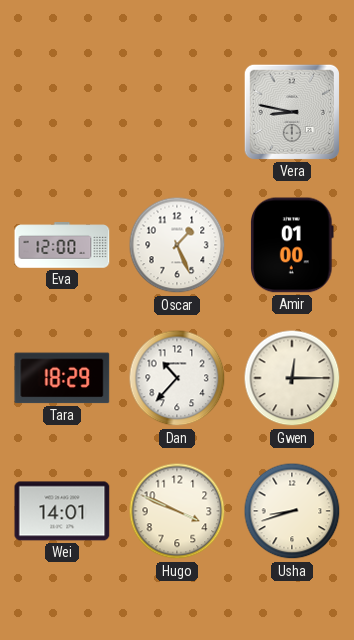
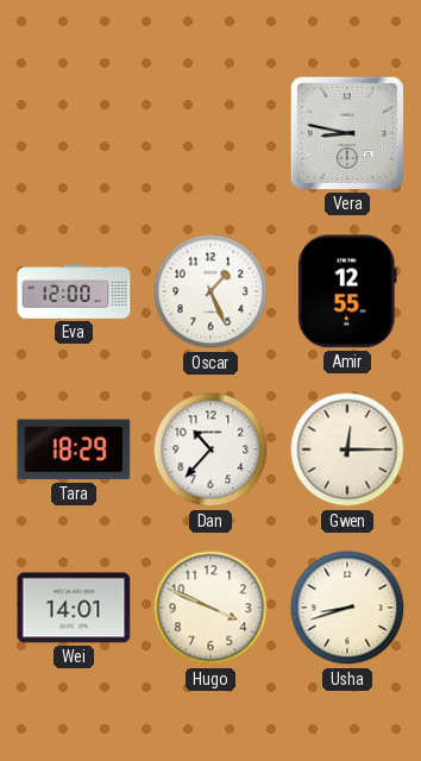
Amir: 01:00 -> 12:55 (348, 291)
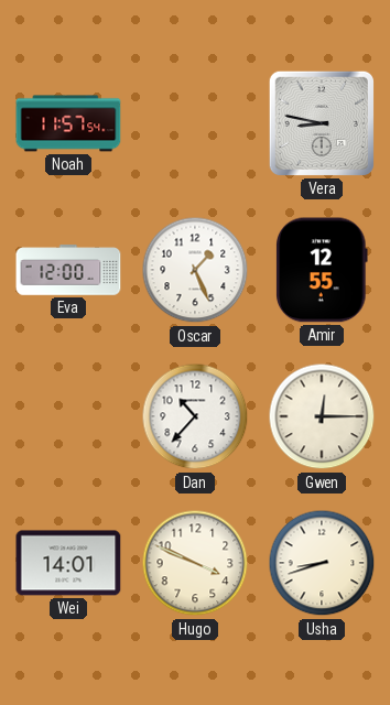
Noah: none -> 11:57 (68, 123)
Tara: 18:29 -> none (74, 449)
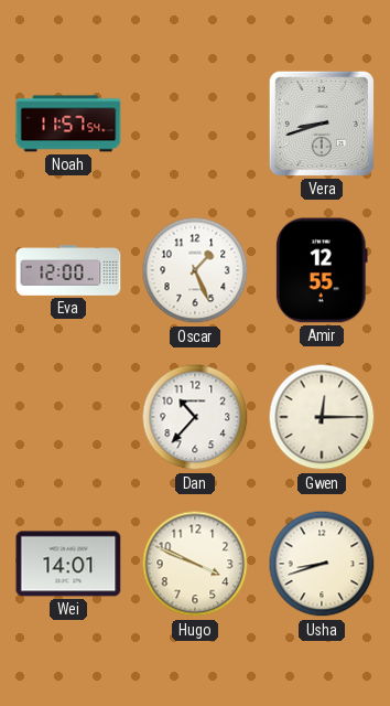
Vera: 8:47 -> 8:42 (322, 124)
